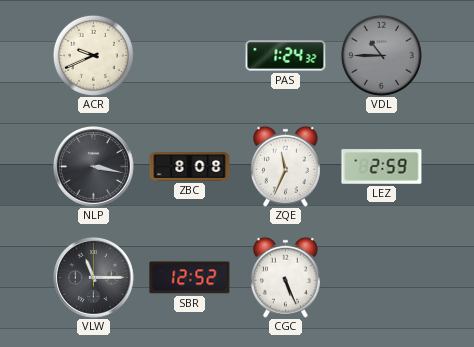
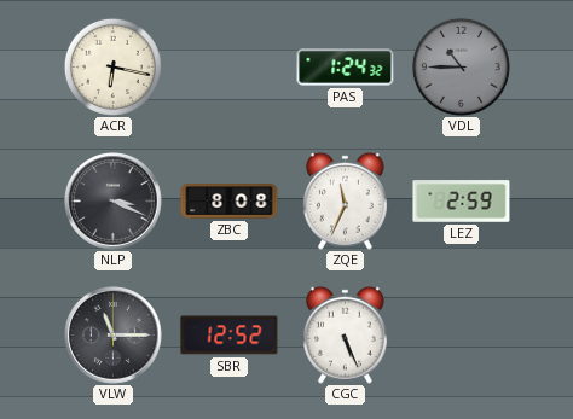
ACR: 9:41 -> 6:17 (112, 66)
NLP: 3:17 -> 3:19 (114, 202)
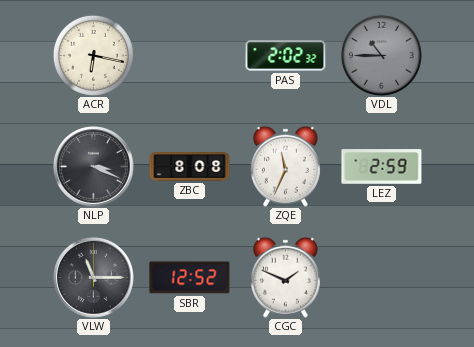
PAS: 1:24 -> 2:02 (286, 56)
CGC: 5:26 -> 1:49 (285, 277)
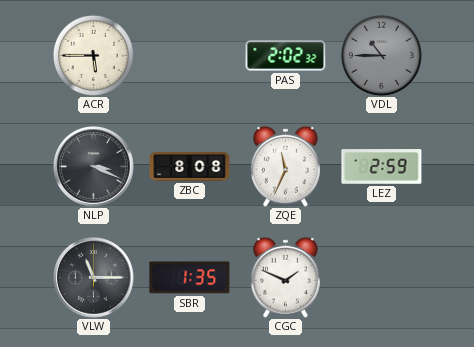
ACR: 6:17 -> 5:45 (93, 55)
SBR: 12:52 -> 1:35 (190, 278)
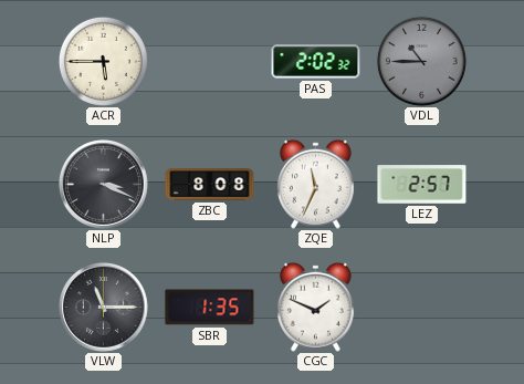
LEZ: 2:59 -> 2:57 (422, 185)
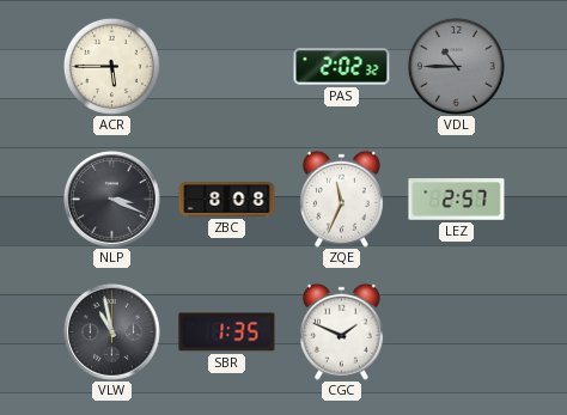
VLW: 11:15 -> 10:58 (112, 332)
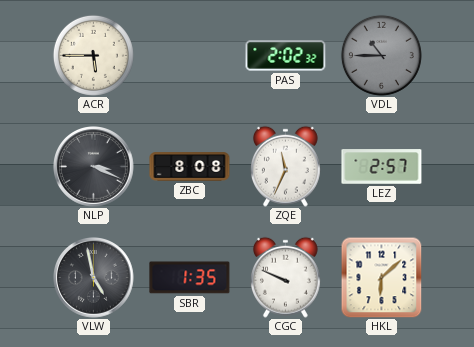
VLW: 10:58 -> 4:58 (94, 278)
CGC: 1:49 -> 9:49 (285, 277)
HKL: none -> 6:08 (381, 278)
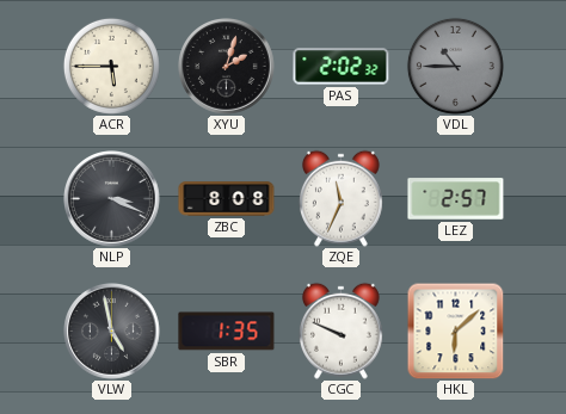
XYU: none -> 2:03 (227, 67)
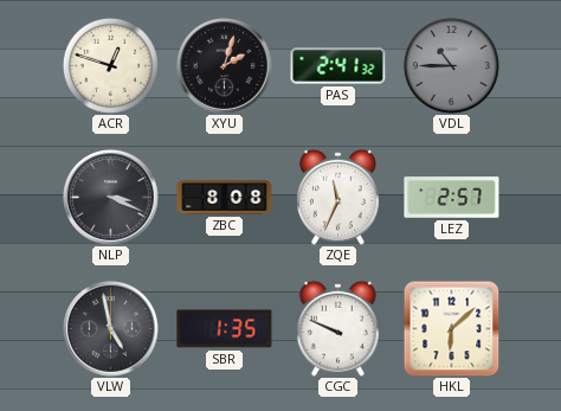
ACR: 5:45 -> 12:48 (110, 65)
PAS: 2:02 -> 2:41 (338, 66)
